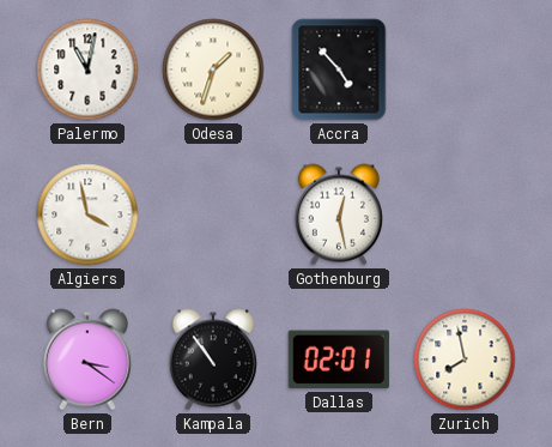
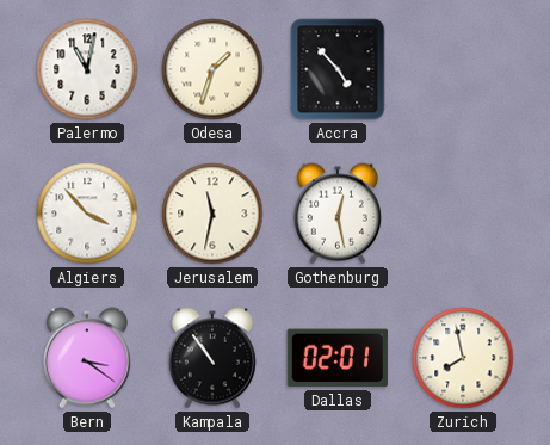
Algiers: 3:58 -> 3:53 (87, 214)
Jerusalem: none -> 11:32 (212, 214)
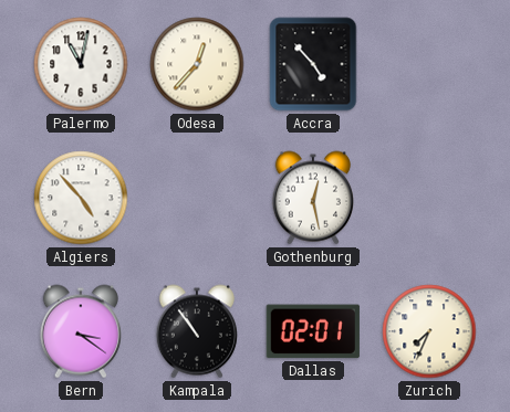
Odesa: 1:33 -> 12:37 (197, 64)
Algiers: 3:53 -> 4:53 (81, 198)
Jerusalem: 11:32 -> none (212, 214)
Zurich: 7:58 -> 7:34 (429, 331)
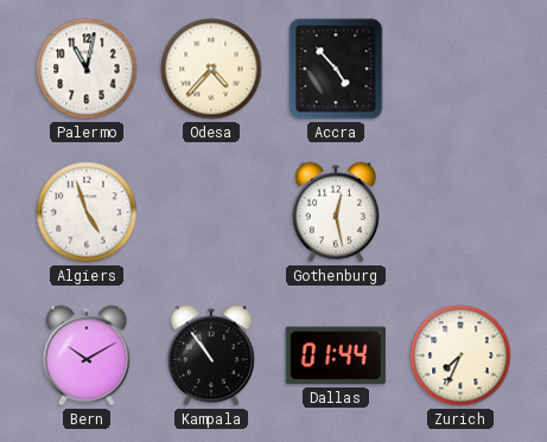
Odesa: 12:37 -> 4:37 (211, 69)
Algiers: 4:53 -> 4:57 (87, 212)
Bern: 3:21 -> 10:10 (85, 355)
Dallas: 02:01 -> 01:44 (336, 355)
